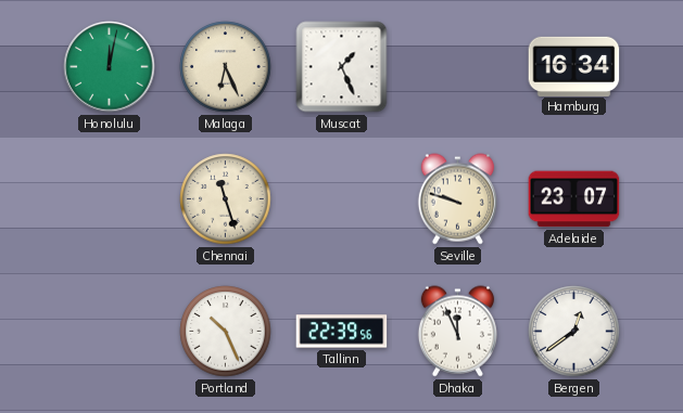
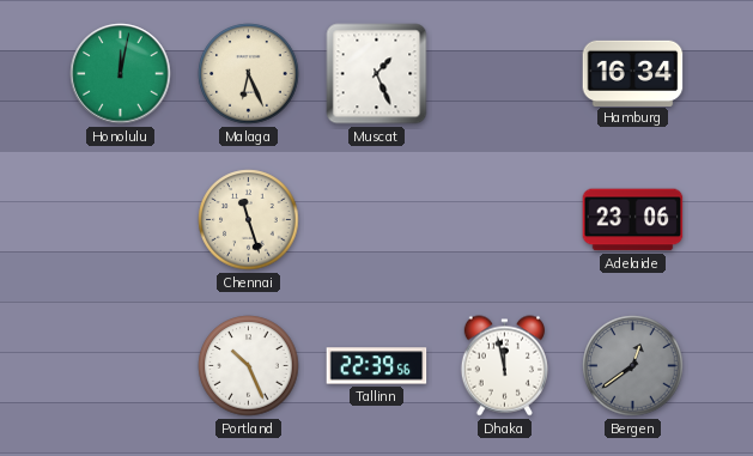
Seville: 9:48 -> none (457, 199)
Adelaide: 23:07 -> 23:06 (633, 220)
Dhaka: 11:56 -> 11:58 (504, 366)
Bergen dial: white -> grey (633, 366)
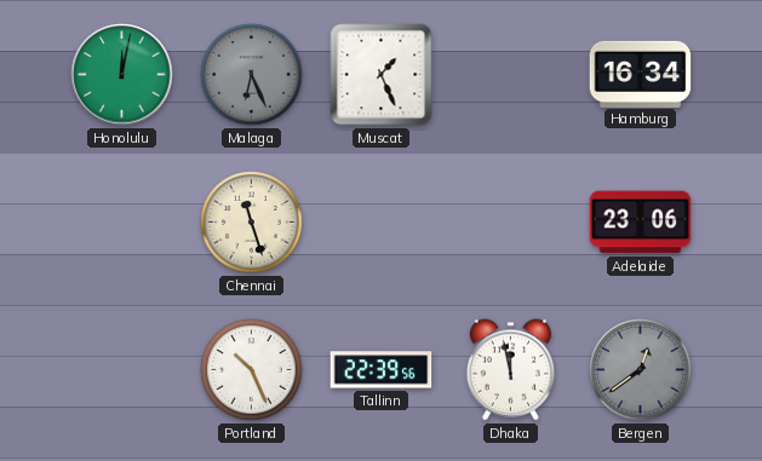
Malaga dial: cream -> grey (252, 75)
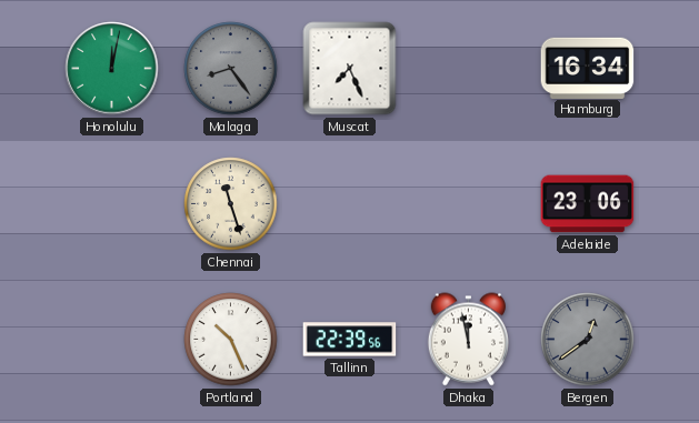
Malaga: 6:26 -> 8:24 (231, 69)
Muscat: 1:26 -> 7:26 (350, 69)
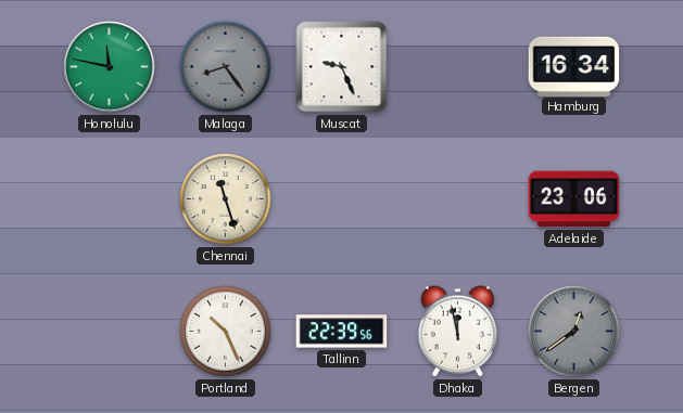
Honolulu: 12:02 -> 11:47 (110, 67)
Muscat: 7:26 -> 9:26 (342, 67)
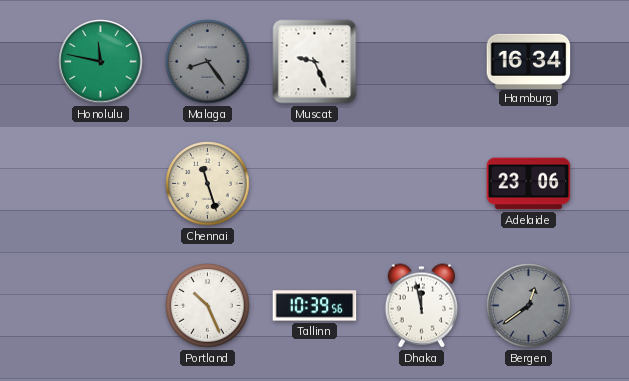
Tallinn: 22:39 -> 10:39 (315, 306)
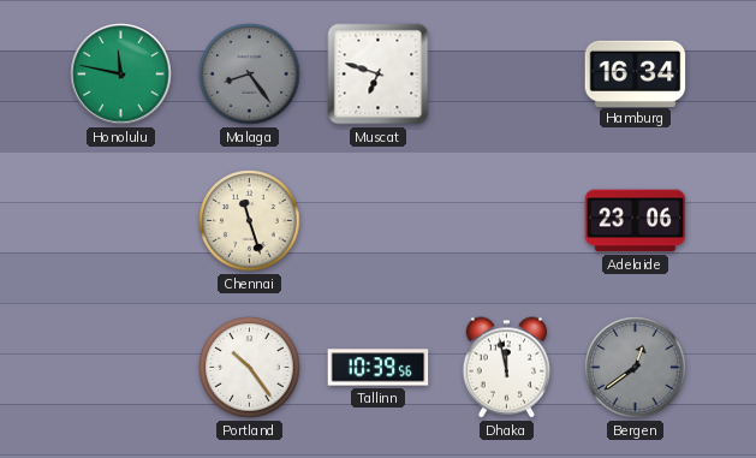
Muscat: 9:26 -> 6:48 (379, 75)
Portland: 10:26 -> 10:24 (250, 368)
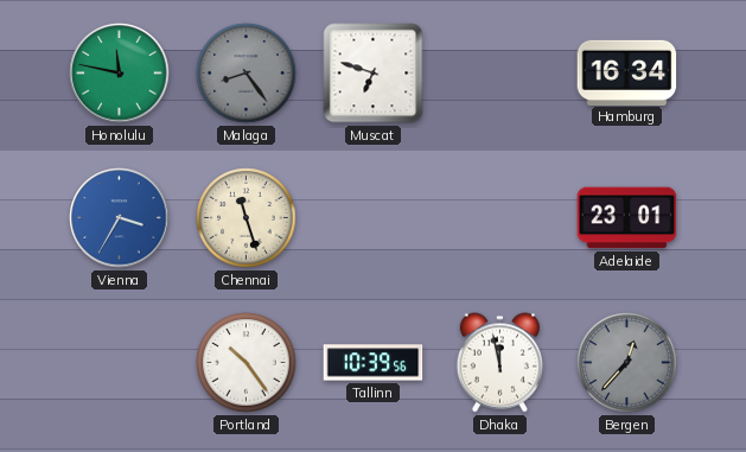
Vienna: none -> 3:35 (120, 218)
Adelaide: 23:06 -> 23:01 (627, 218)
Bergen: 12:39 -> 12:37 (627, 363)
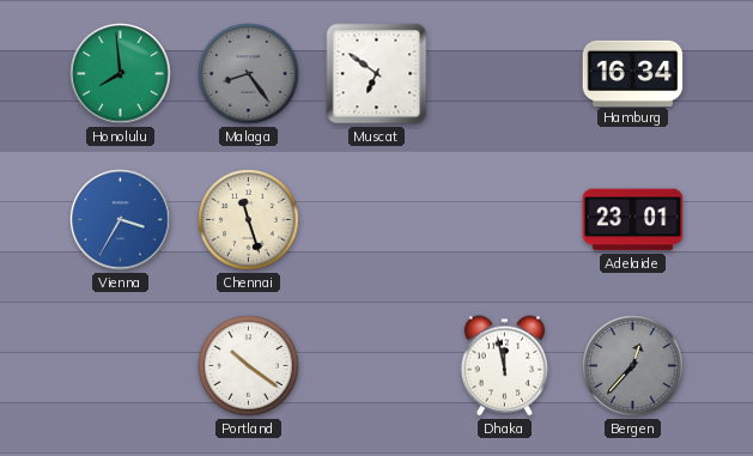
Honolulu: 11:47 -> 7:59 (121, 74)
Muscat: 6:48 -> 6:51 (377, 74)
Portland: 10:24 -> 10:21 (249, 366)
Tallinn: 10:39 -> none (374, 363)
